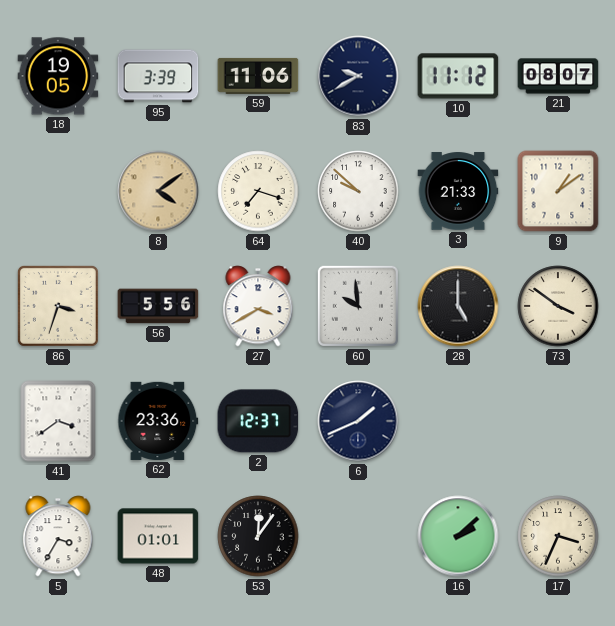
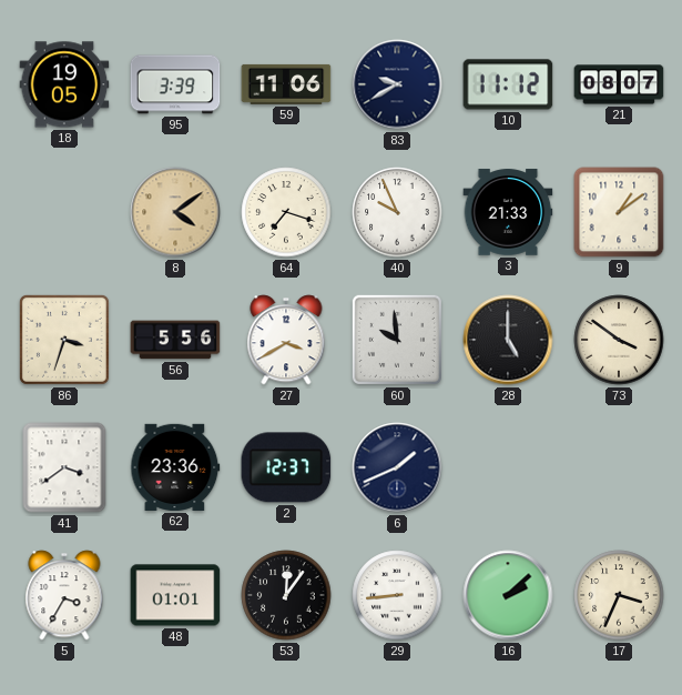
40: 9:52 -> 9:56 (397, 212)
29: none -> 8:44 (397, 595)
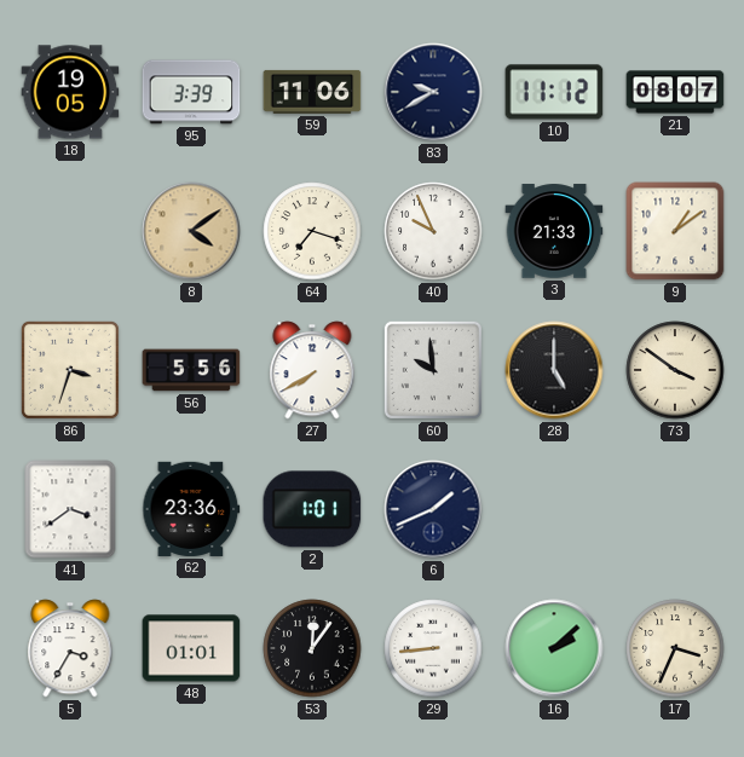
27: 3:40 -> 7:40 (312, 370)
2: 12:37 -> 1:01 (312, 509)
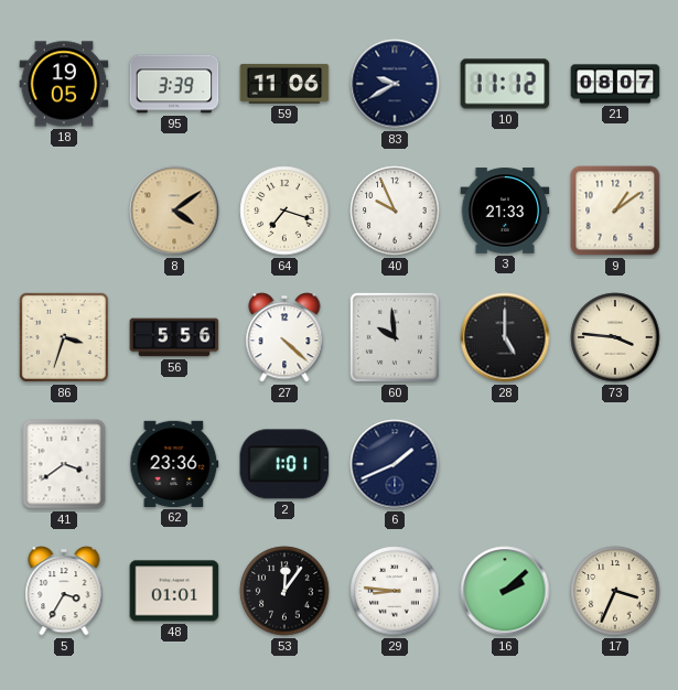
27: 7:40 -> 4:22 (284, 337)
73: 3:51 -> 3:46 (615, 337)
29: 8:44 -> 8:46 (395, 591)
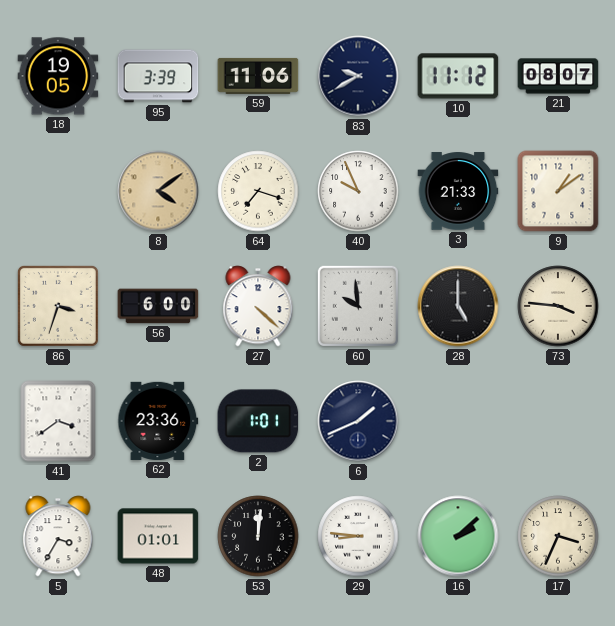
56: 5:56 -> 6:00 (158, 306)
53: 12:06 -> 12:01 (258, 536)
